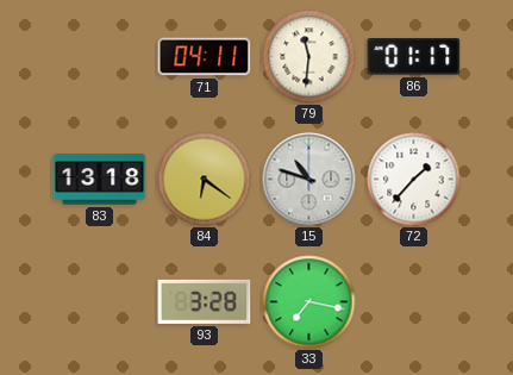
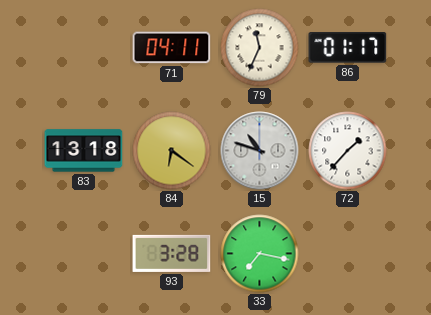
79: 11:31 -> 11:34 (260, 48)
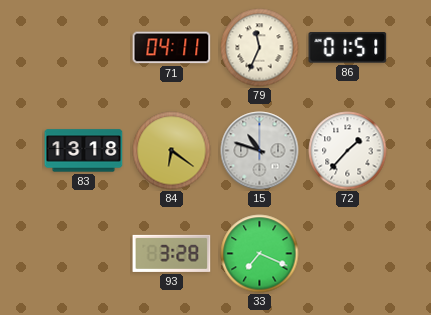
86: 01:17 -> 01:51 (348, 48)
33: 7:17 -> 7:19 (260, 254)
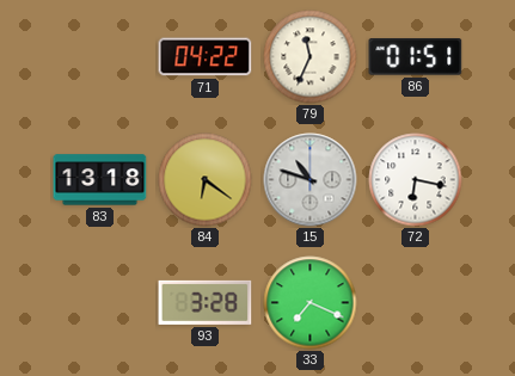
71: 04:11 -> 04:22 (206, 57)
72: 1:37 -> 6:17 (416, 180)
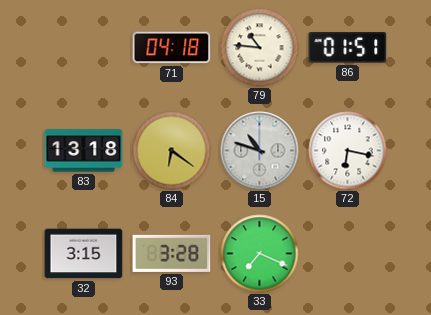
71: 04:22 -> 04:18 (172, 48)
79: 11:34 -> 10:46 (260, 48)
32: none -> 3:15 (84, 254)
